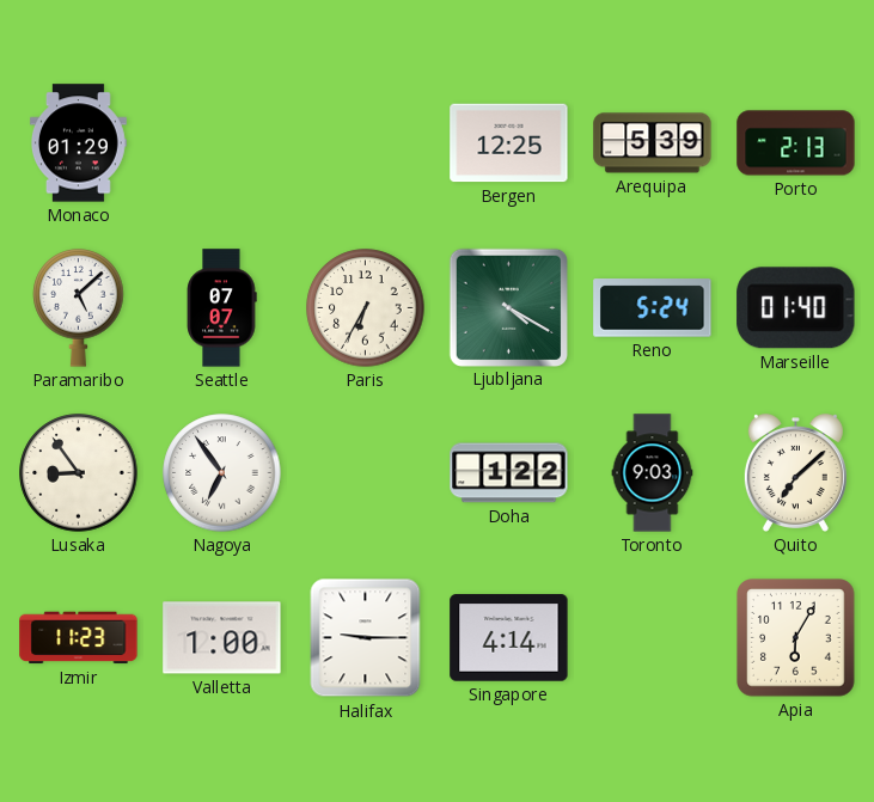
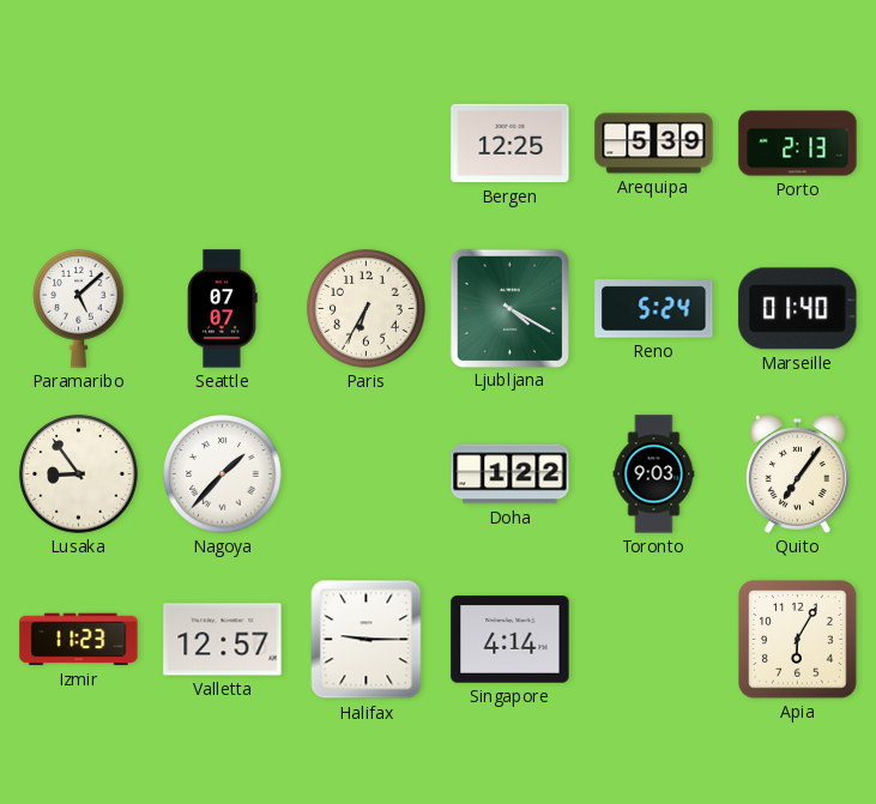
Monaco: 01:29 -> none (79, 143)
Nagoya: 6:54 -> 1:37 (223, 474)
Quito: 7:08 -> 7:06 (797, 474)
Valletta: 1:00 -> 12:57 (223, 640)
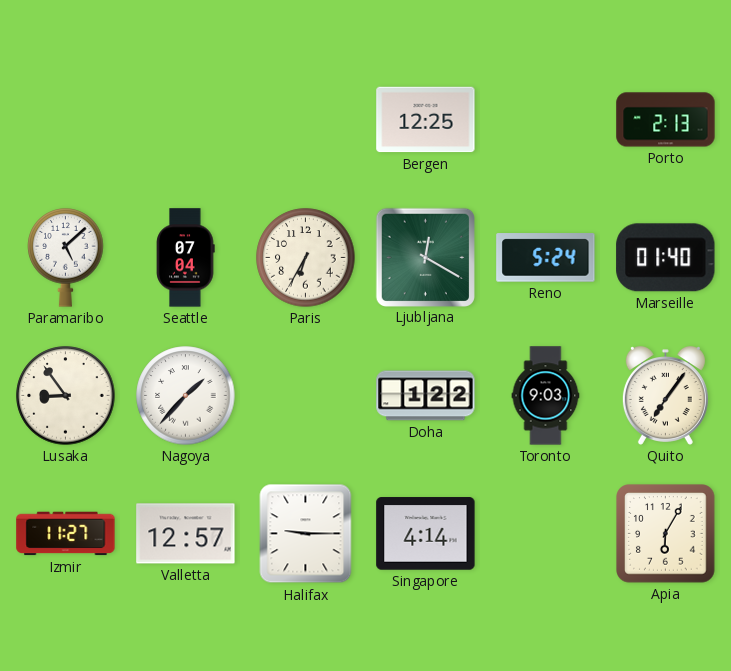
Arequipa: 5:39 -> none (654, 144)
Seattle: 07:07 -> 07:04 (185, 258)
Ljubljana: 4:20 -> 12:20 (425, 257)
Izmir: 11:23 -> 11:27 (66, 534)
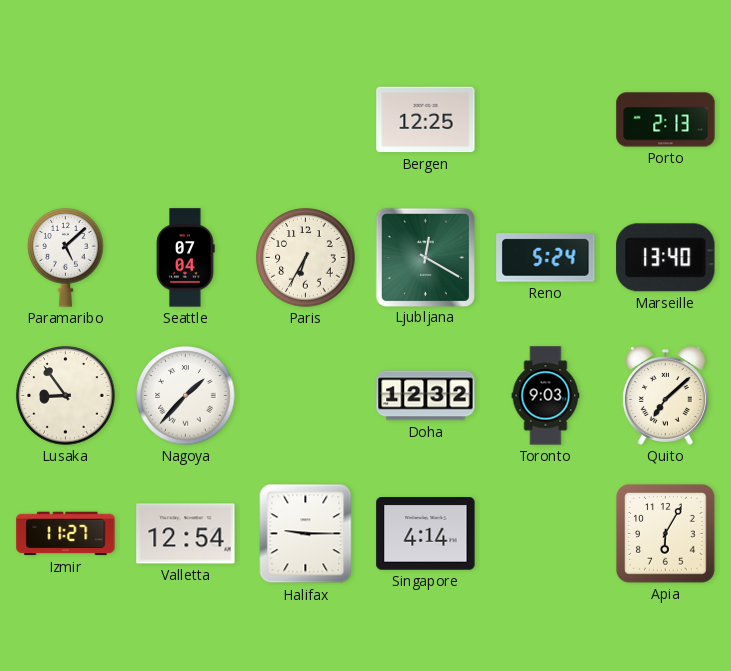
Marseille: 01:40 -> 13:40 (666, 258)
Doha: 1:22 -> 12:32 (426, 396)
Quito: 7:06 -> 7:08 (665, 396)
Valletta: 12:57 -> 12:54 (186, 534)
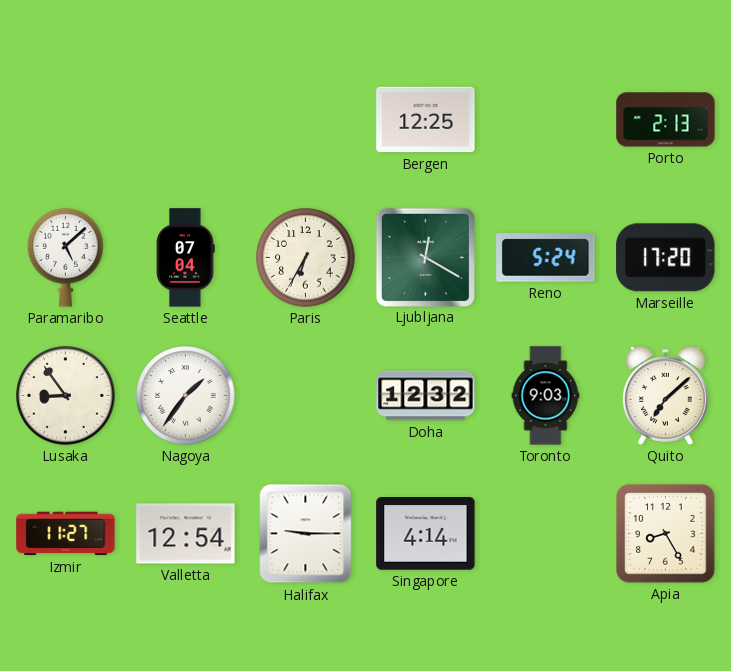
Marseille: 13:40 -> 17:20 (666, 258)
Nagoya: 1:37 -> 1:36 (186, 396)
Apia: 6:05 -> 8:25 (666, 534)
